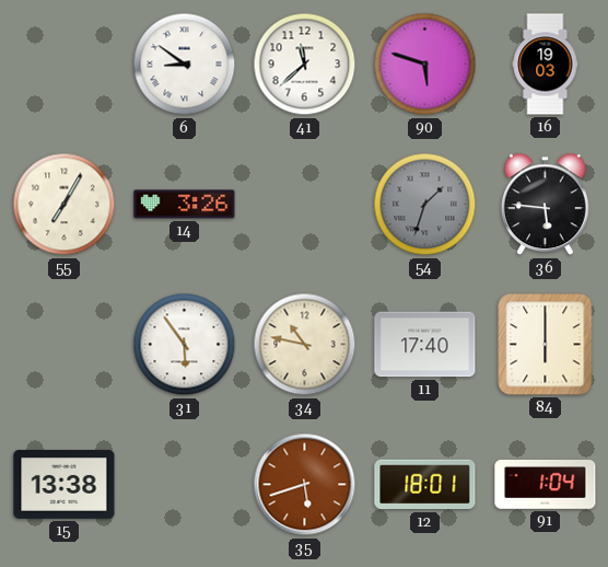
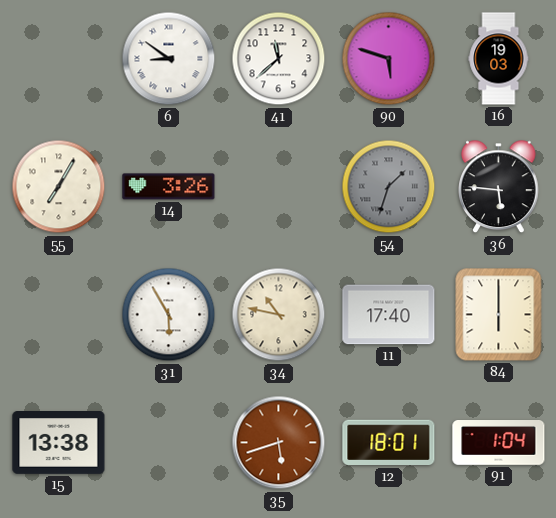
31: 5:54 -> 5:55 (169, 315)
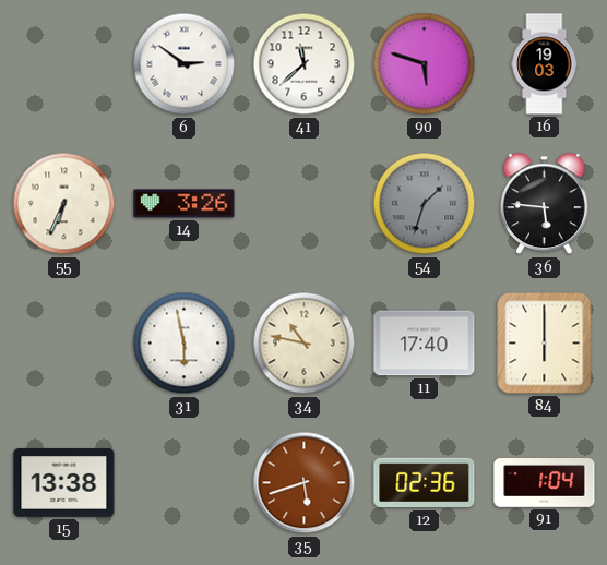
6: 8:51 -> 2:51 (185, 64)
55: 7:05 -> 6:34 (64, 204)
31: 5:55 -> 5:58 (185, 344)
12: 18:01 -> 02:36 (425, 483)
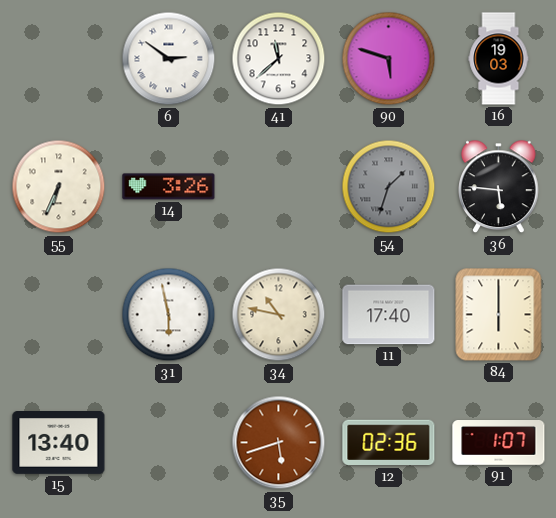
15: 13:38 -> 13:40 (59, 443)
91: 1:04 -> 1:07 (499, 443)
